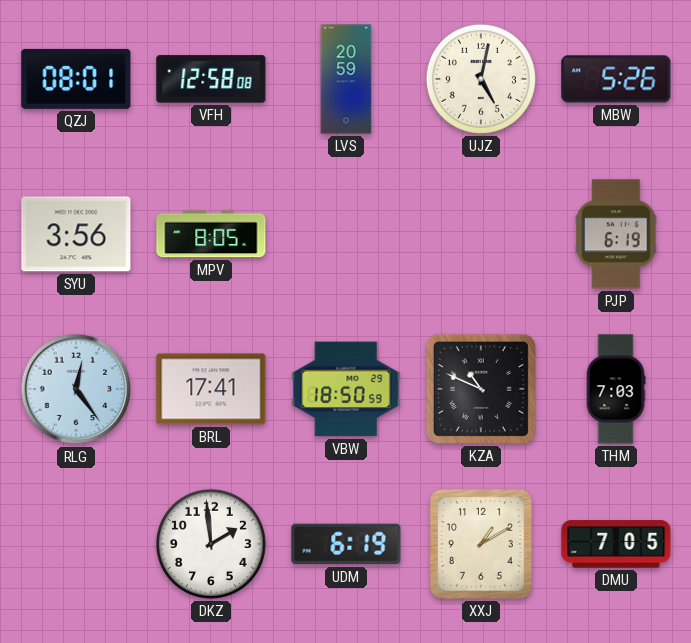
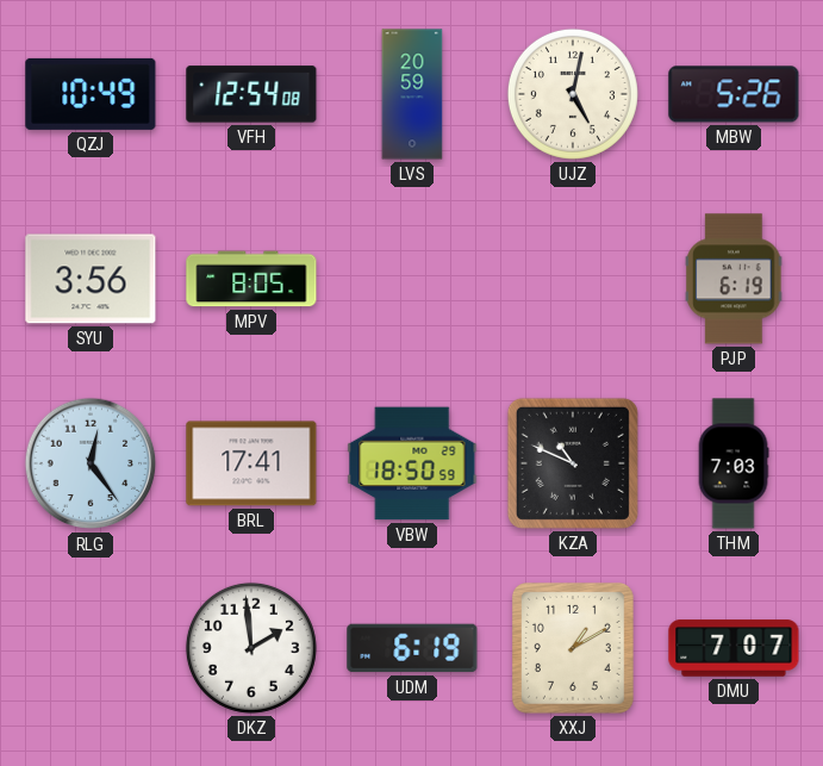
QZJ: 08:01 -> 10:49 (91, 94)
VFH: 12:58 -> 12:54 (251, 94)
DMU: 7:05 -> 7:07 (734, 648)
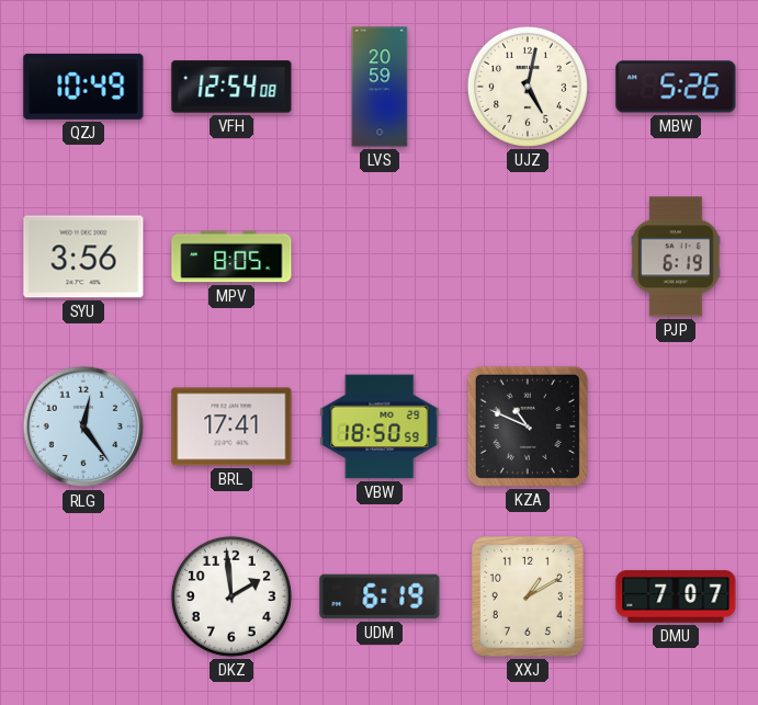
THM: 7:03 -> none (734, 463)
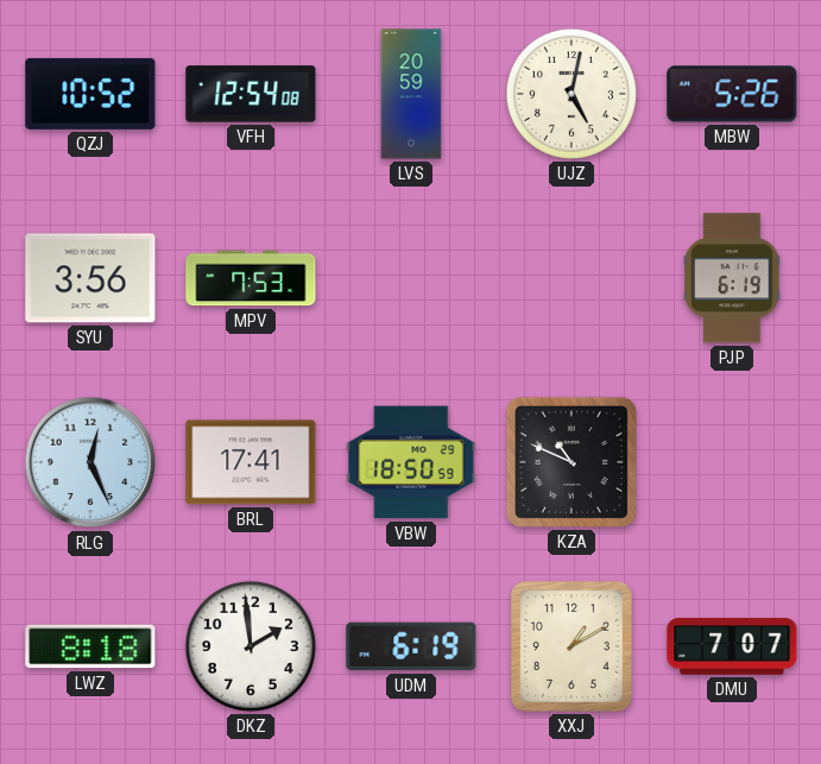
QZJ: 10:49 -> 10:52 (90, 94)
MPV: 8:05 -> 7:53 (251, 278)
RLG: 12:24 -> 12:26 (90, 462)
LWZ: none -> 8:18 (90, 646)
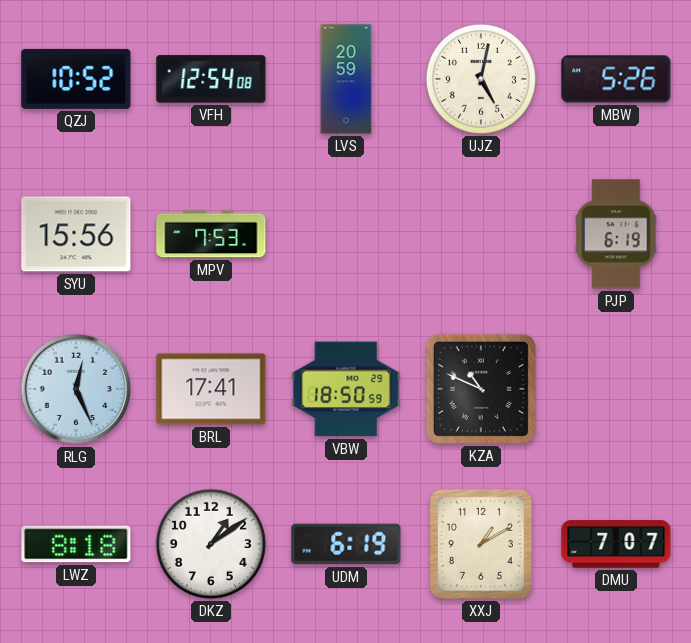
SYU: 3:56 -> 15:56 (76, 234)
DKZ: 1:59 -> 1:09 (211, 544)
